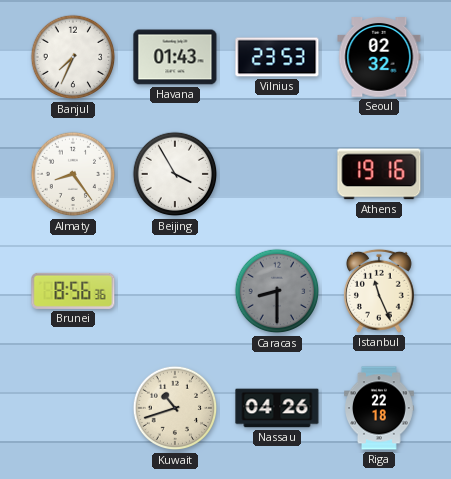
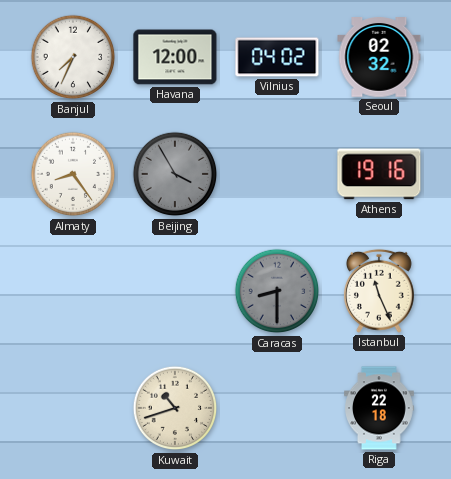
Havana: 01:43 -> 12:00 (175, 57)
Vilnius: 23:53 -> 04:02 (277, 57)
Beijing dial: white -> grey (175, 174)
Brunei: 8:56 -> none (73, 291)
Nassau: 04:26 -> none (277, 408)
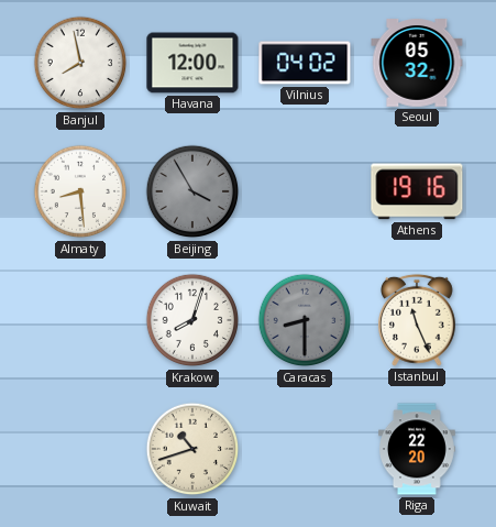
Banjul: 7:34 -> 7:58 (80, 63)
Seoul: 02:32 -> 05:32 (417, 64)
Almaty: 8:24 -> 8:29 (80, 191)
Krakow: none -> 8:03 (192, 320)
Riga: 22:18 -> 22:20 (418, 449)
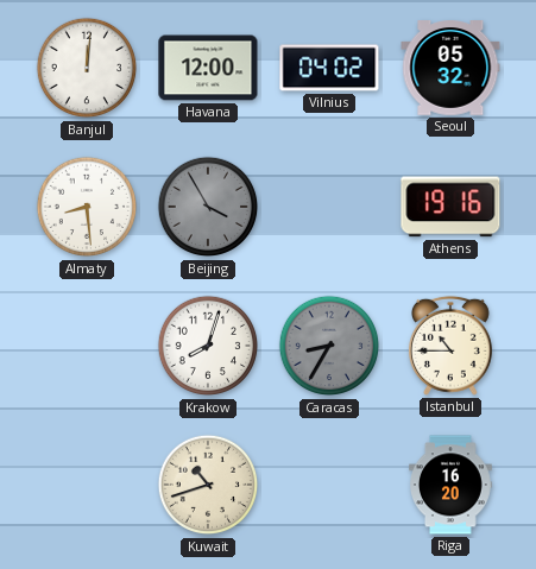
Banjul: 7:58 -> 12:01 (87, 68)
Caracas: 8:30 -> 8:35 (329, 346)
Istanbul: 11:26 -> 10:45 (450, 346)
Riga: 22:20 -> 16:20 (452, 485)
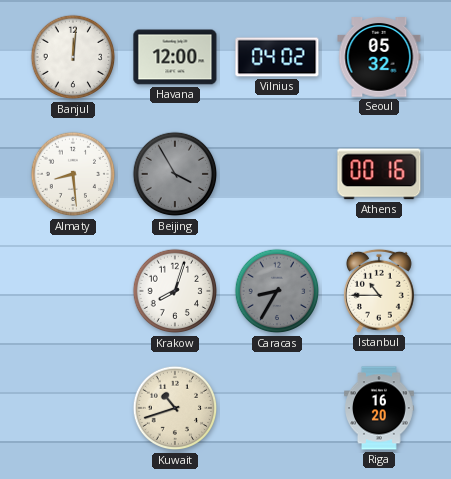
Athens: 19:16 -> 00:16 (379, 174)
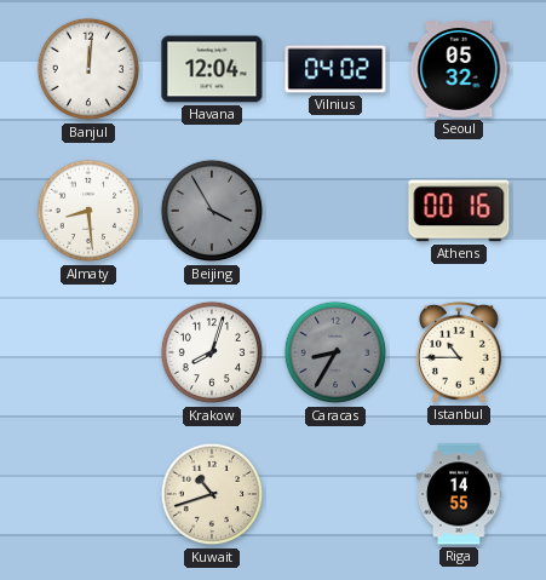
Havana: 12:00 -> 12:04 (212, 69)
Riga: 16:20 -> 14:55 (460, 494)
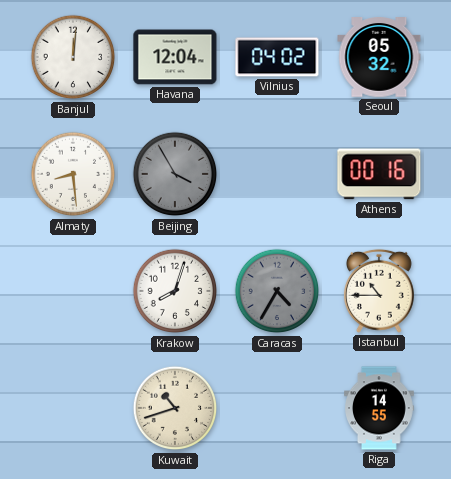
Caracas: 8:35 -> 4:35 (277, 291)
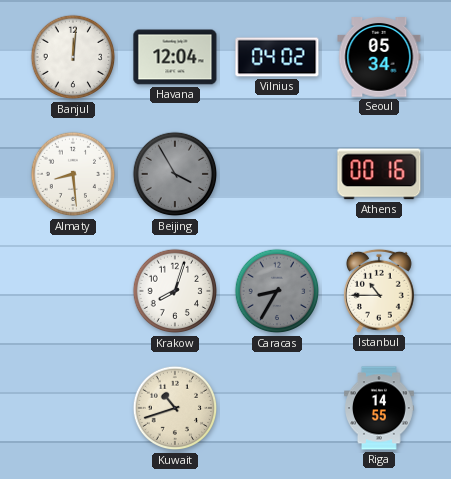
Seoul: 05:32 -> 05:34 (379, 58)
Caracas: 4:35 -> 8:35 (277, 291)
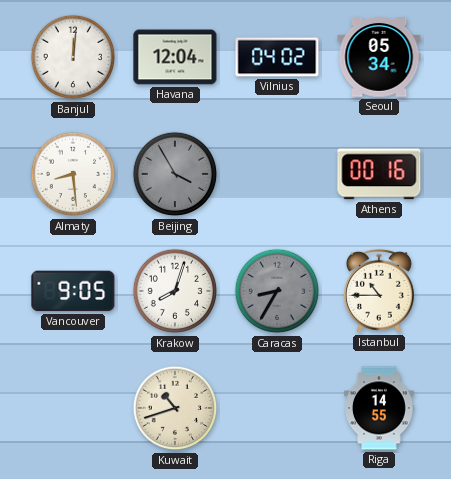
Vancouver: none -> 9:05 (73, 291)
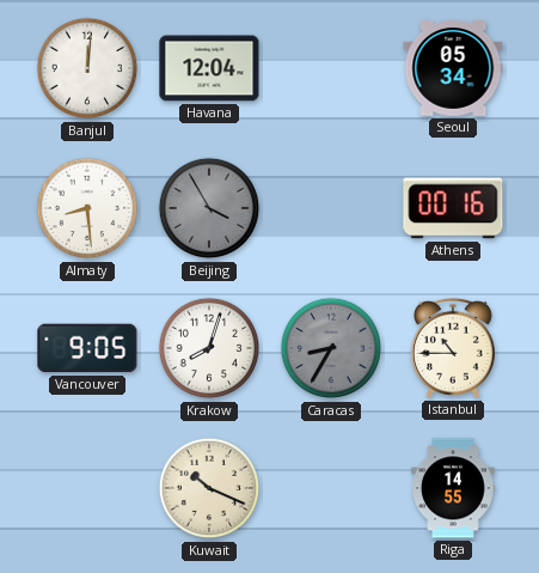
Vilnius: 04:02 -> none (277, 57)
Kuwait: 10:42 -> 10:19 (209, 488)
